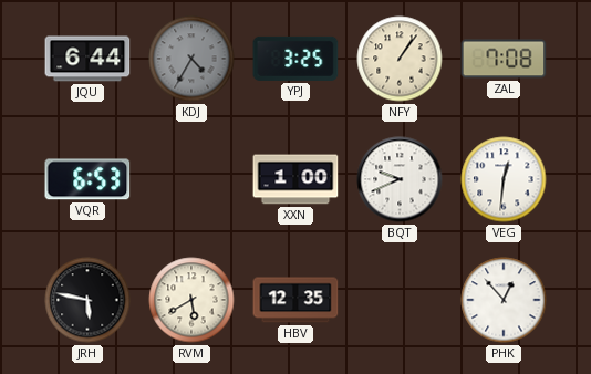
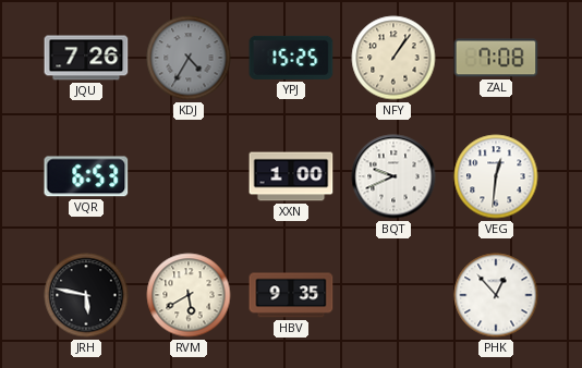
JQU: 6:44 -> 7:26 (86, 58)
YPJ: 3:25 -> 15:25 (291, 58)
HBV: 12:35 -> 9:35 (291, 295)
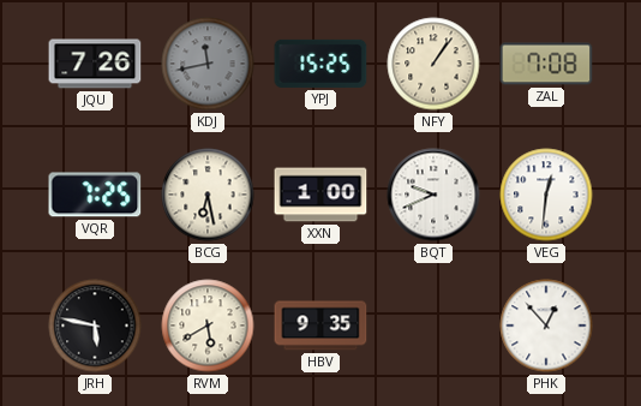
KDJ: 4:35 -> 11:43 (208, 64)
VQR: 6:53 -> 7:25 (95, 195)
BCG: none -> 6:28 (208, 195)
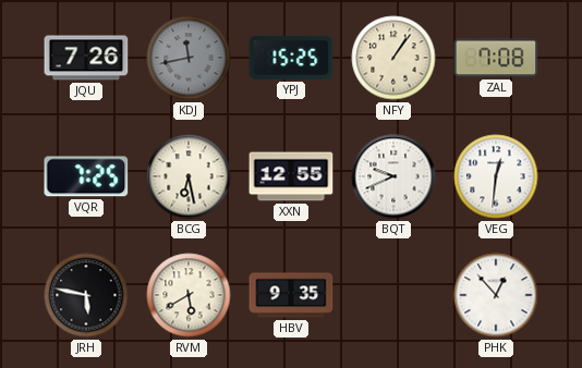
XXN: 1:00 -> 12:55 (291, 176)
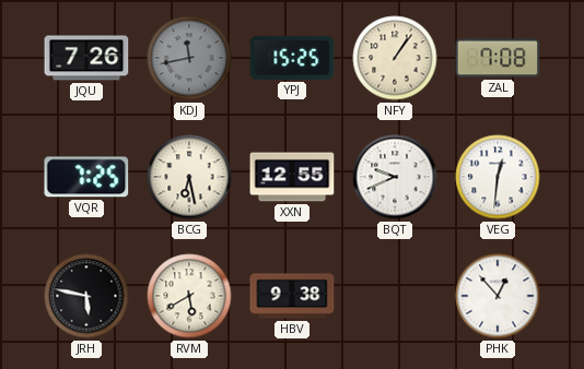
HBV: 9:35 -> 9:38 (292, 296)
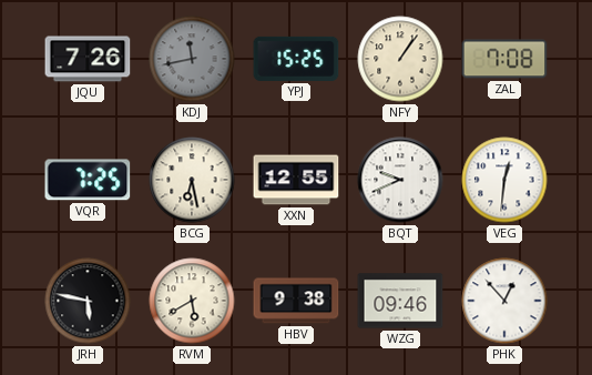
WZG: none -> 09:46 (400, 301)
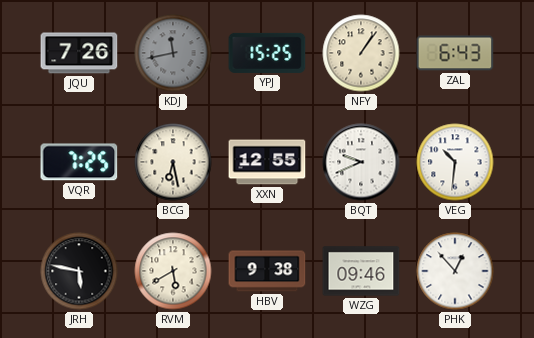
ZAL: 7:08 -> 6:43 (455, 53)
VEG: 12:31 -> 10:31 (455, 162)
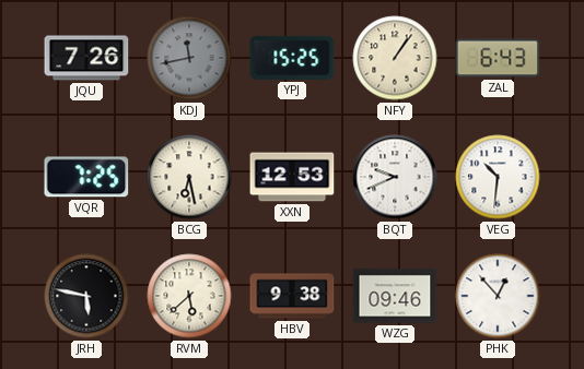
XXN: 12:55 -> 12:53 (292, 177)
RVM: 5:40 -> 5:38 (189, 296)
